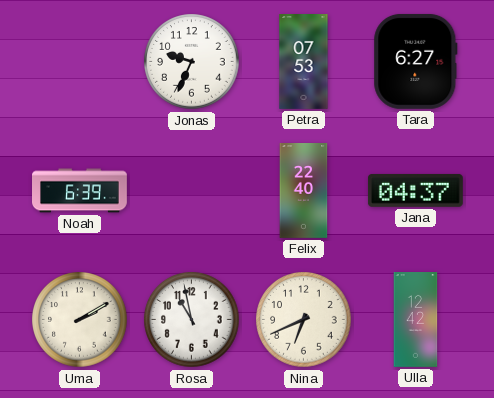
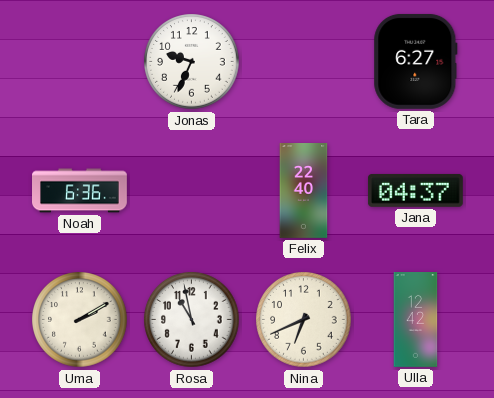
Petra: 07:53 -> none (304, 62)
Noah: 6:39 -> 6:36 (80, 191)
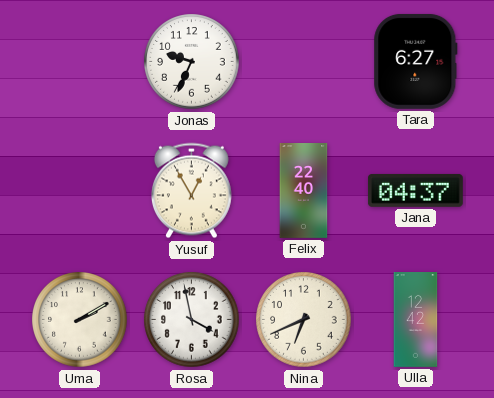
Noah: 6:36 -> none (80, 191)
Yusuf: none -> 12:55 (191, 191)
Rosa: 10:58 -> 3:58 (192, 320)
